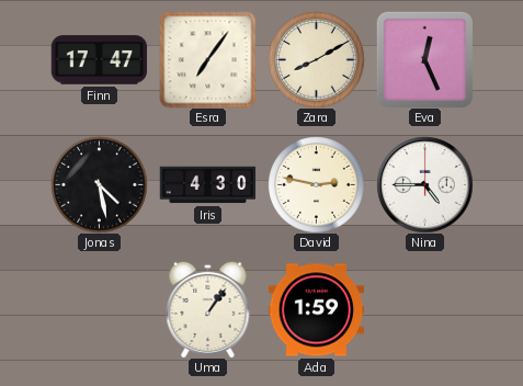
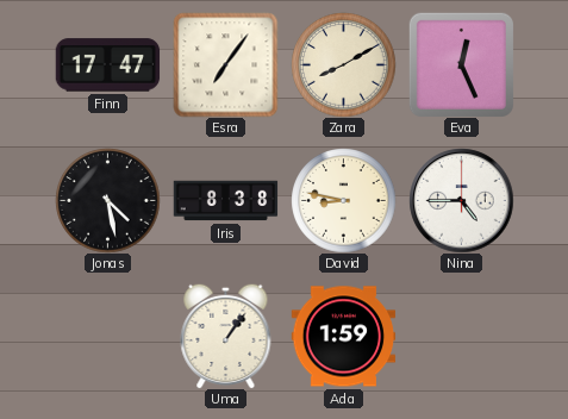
Iris: 4:30 -> 8:38 (225, 201)
David: 2:47 -> 8:47 (343, 200)
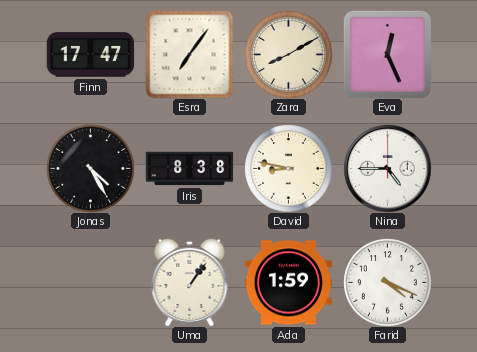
Jonas: 4:28 -> 4:25 (90, 168)
Farid: none -> 4:19 (387, 282)
